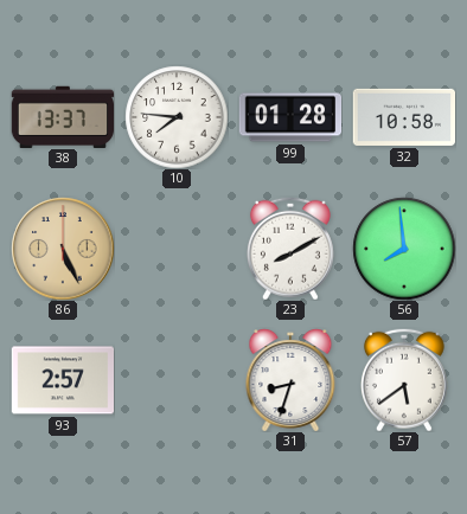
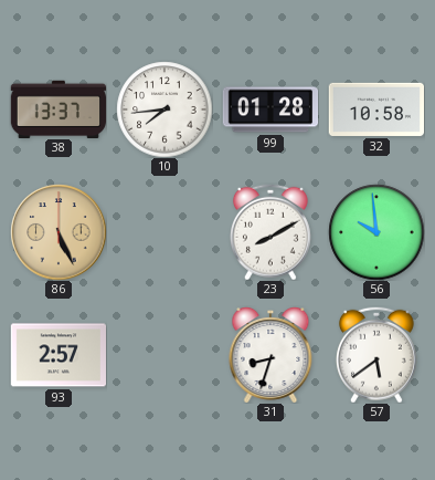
10: 7:46 -> 7:44 (165, 109)
56: 7:59 -> 9:59 (376, 232)
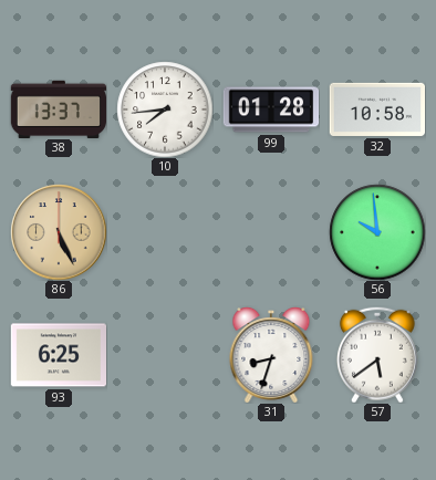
23: 8:10 -> none (270, 232)
93: 2:57 -> 6:25 (58, 355)
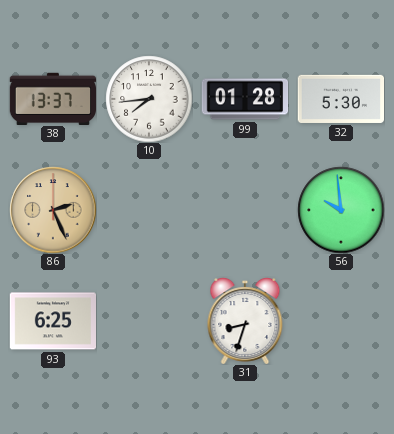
32: 10:58 -> 5:30 (340, 99)
86: 5:26 -> 2:26 (53, 210)
57: 5:39 -> none (377, 355)
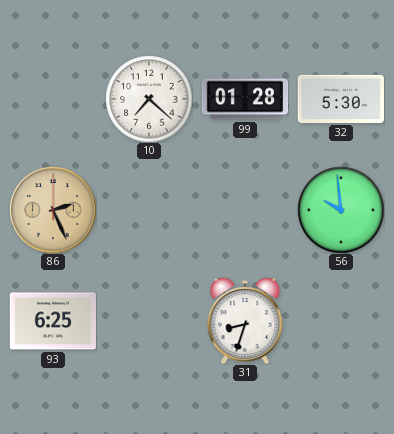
38: 13:37 -> none (52, 98)
10: 7:44 -> 7:22 (149, 99)
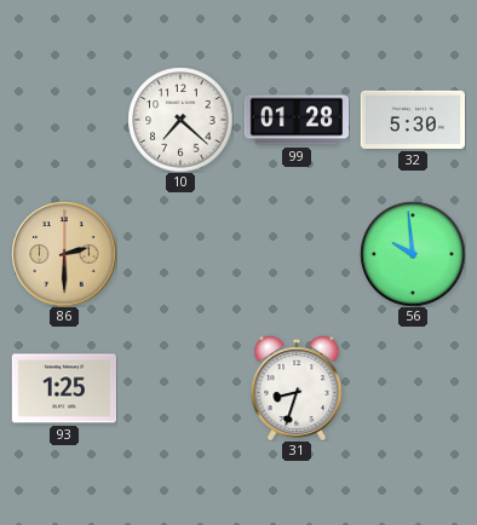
86: 2:26 -> 2:30 (64, 254)
93: 6:25 -> 1:25 (63, 388)
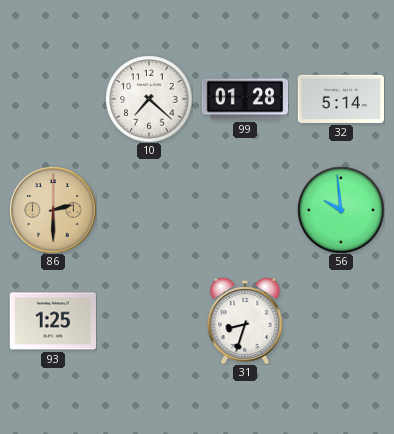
32: 5:30 -> 5:14 (340, 99)
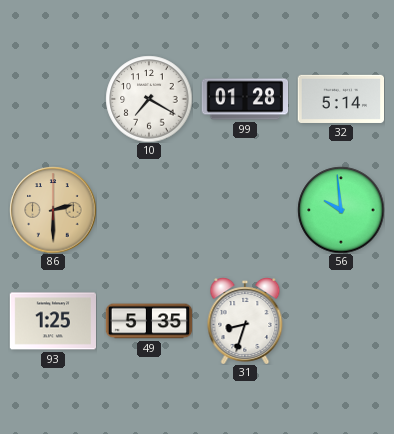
10: 7:22 -> 7:20 (149, 99)
49: none -> 5:35 (149, 321)
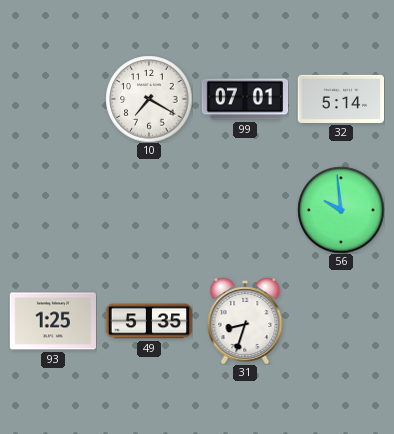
99: 01:28 -> 07:01 (245, 99)
86: 2:30 -> none (53, 210)
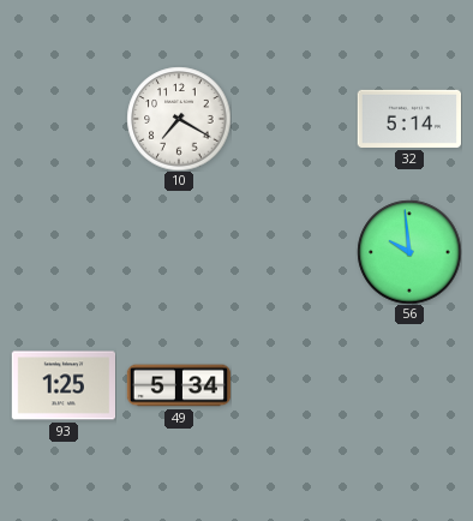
99: 07:01 -> none (245, 99)
49: 5:35 -> 5:34 (179, 385)
31: 8:33 -> none (245, 321)
